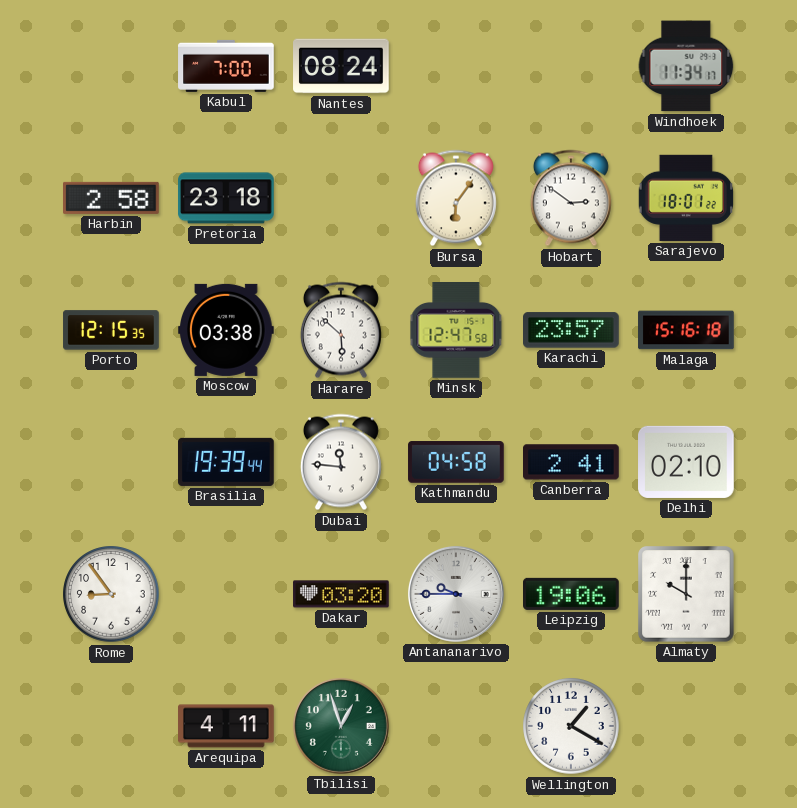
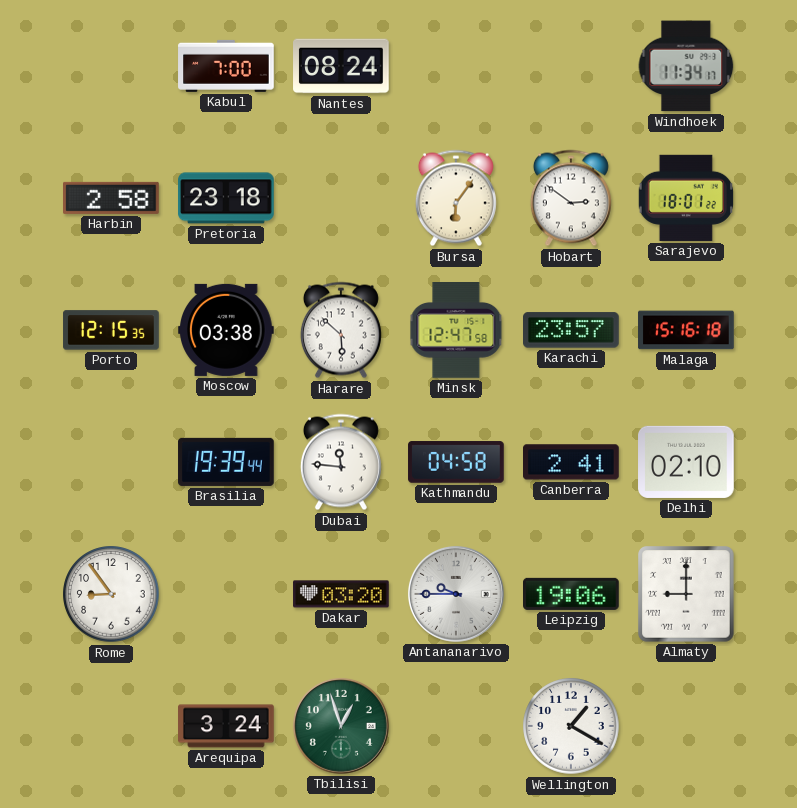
Almaty: 10:00 -> 9:00 (687, 595)
Arequipa: 4:11 -> 3:24 (226, 726)
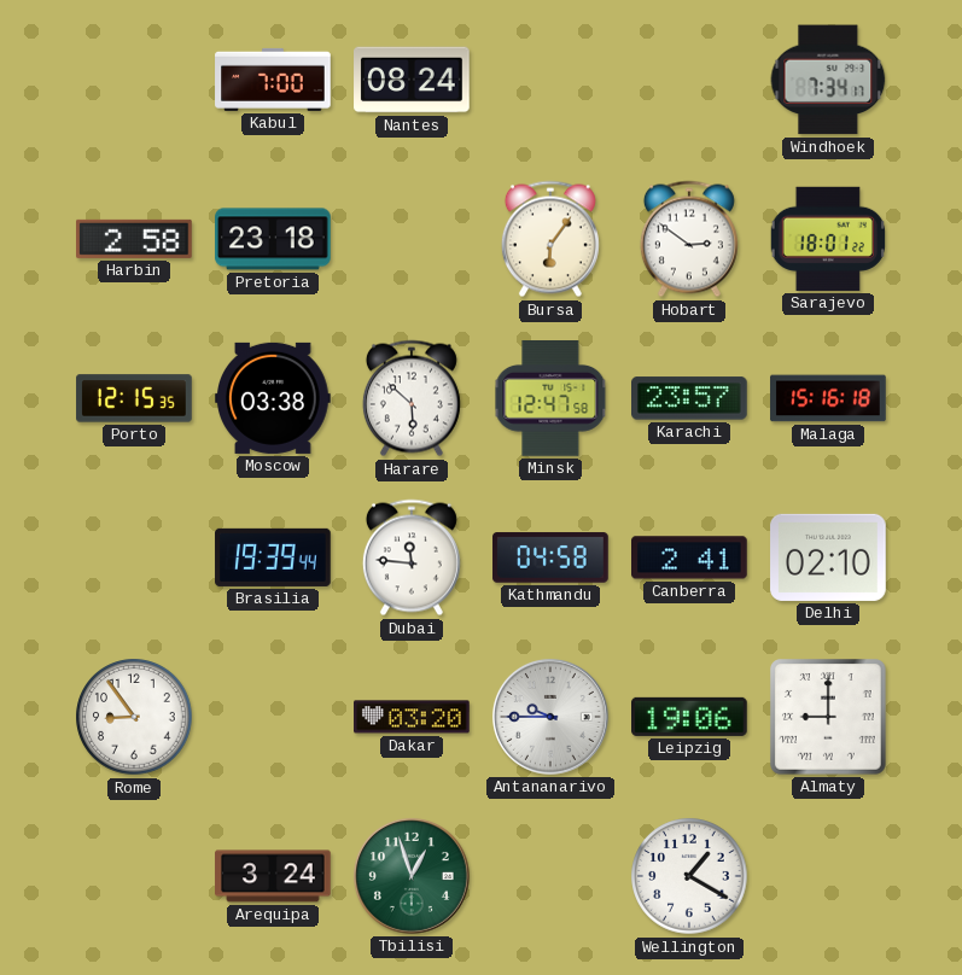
Windhoek: 11:34 -> 7:34 (828, 80)
